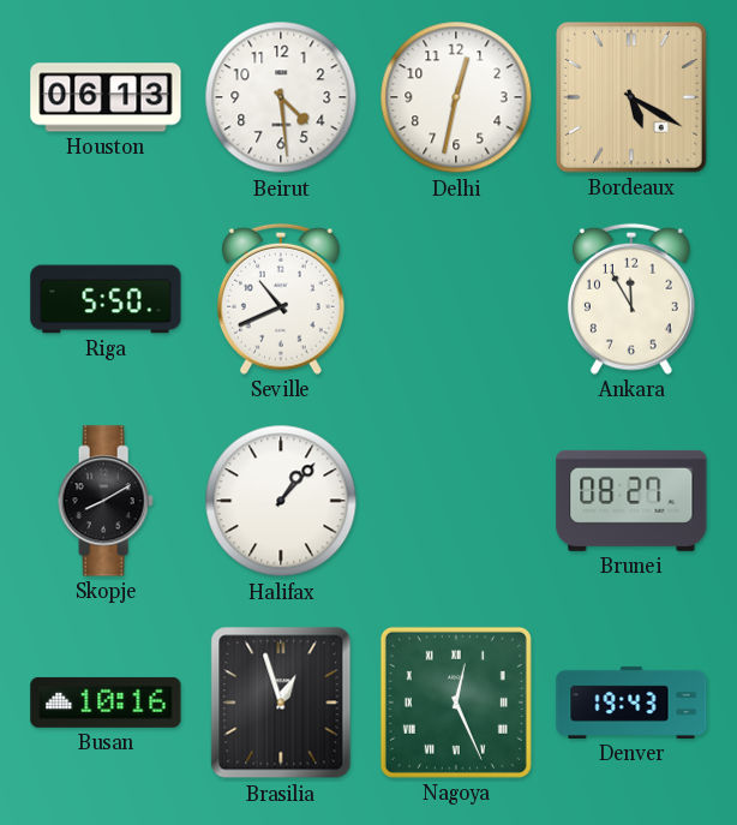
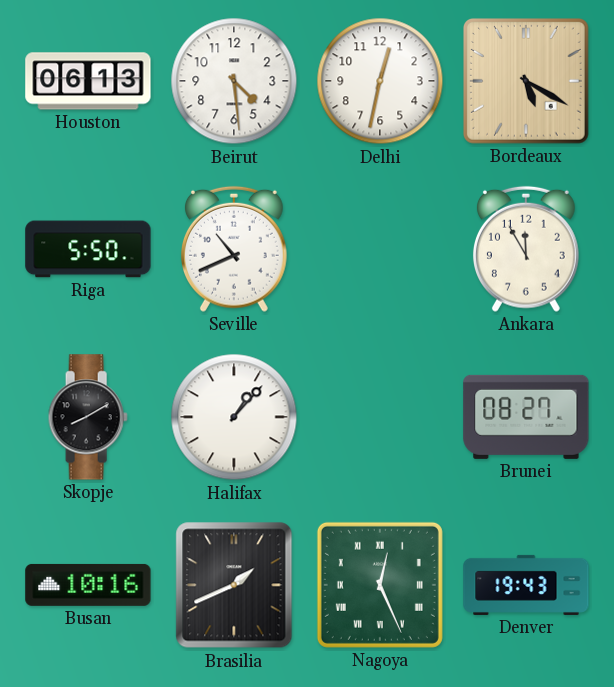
Brasilia: 12:57 -> 1:41 (234, 585)
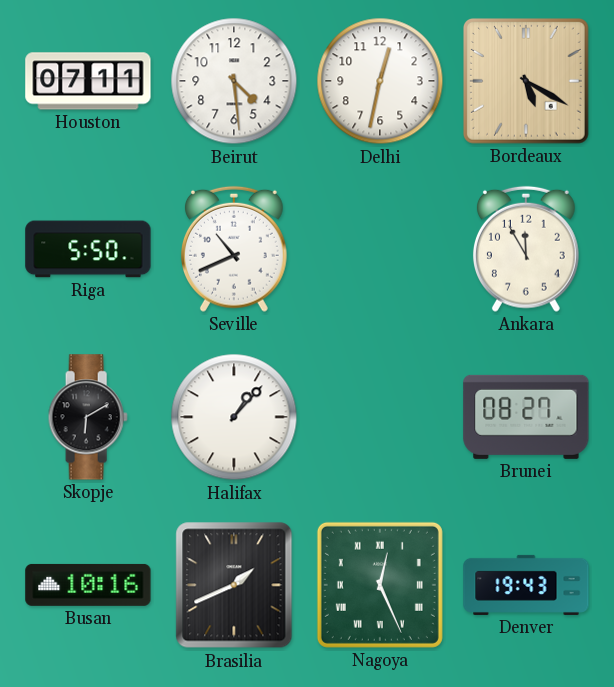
Houston: 06:13 -> 07:11 (88, 81)
Skopje: 8:10 -> 6:10 (88, 417)
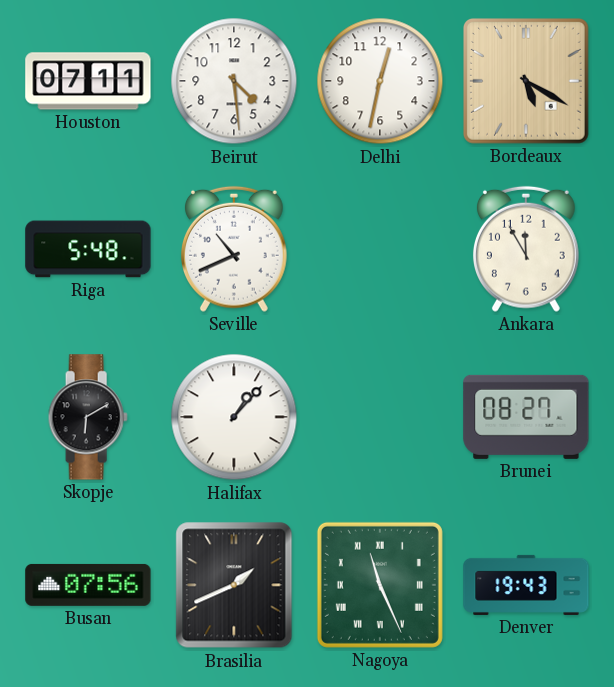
Riga: 5:50 -> 5:48 (88, 249)
Busan: 10:16 -> 07:56 (88, 585)
Nagoya: 12:26 -> 11:26 (380, 585)
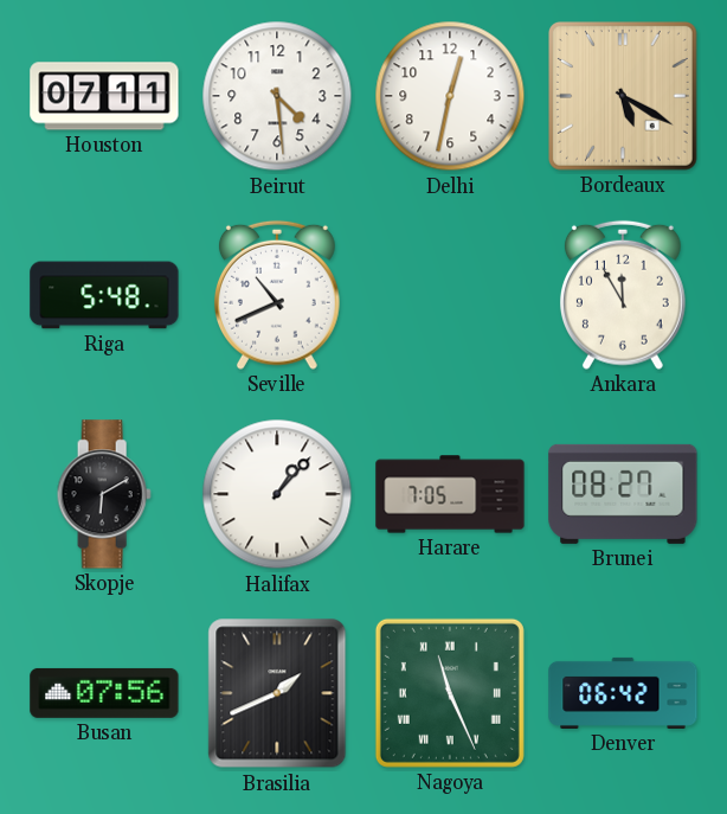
Harare: none -> 7:05 (450, 494)
Denver: 19:43 -> 06:42 (623, 693)
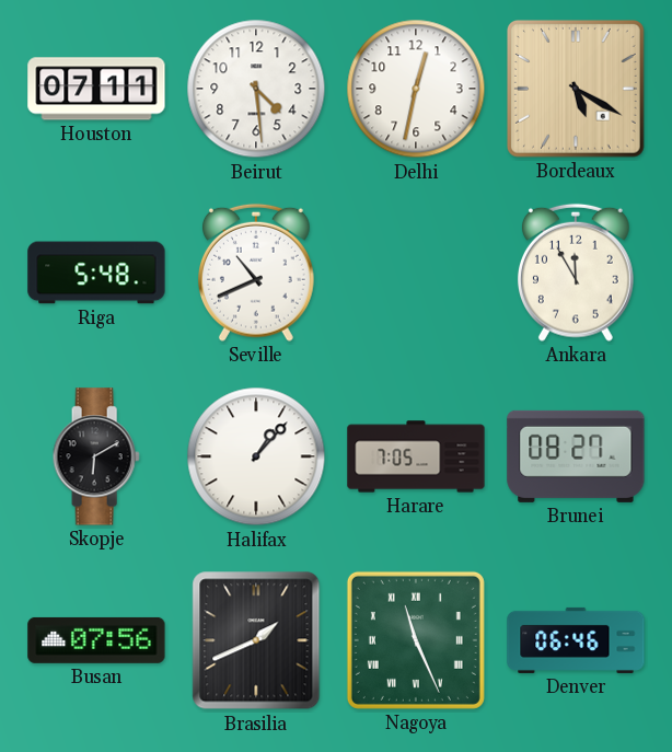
Denver: 06:42 -> 06:46 (576, 640)
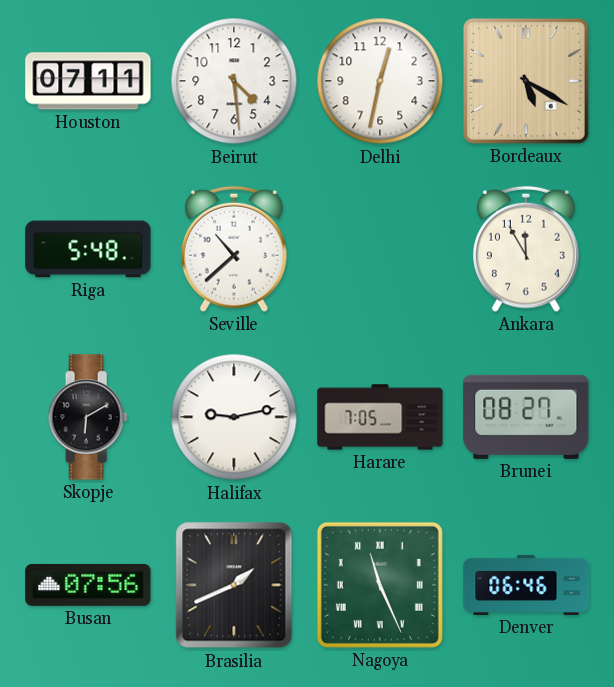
Seville: 10:41 -> 10:38 (234, 249)
Halifax: 1:07 -> 9:13 (234, 417)
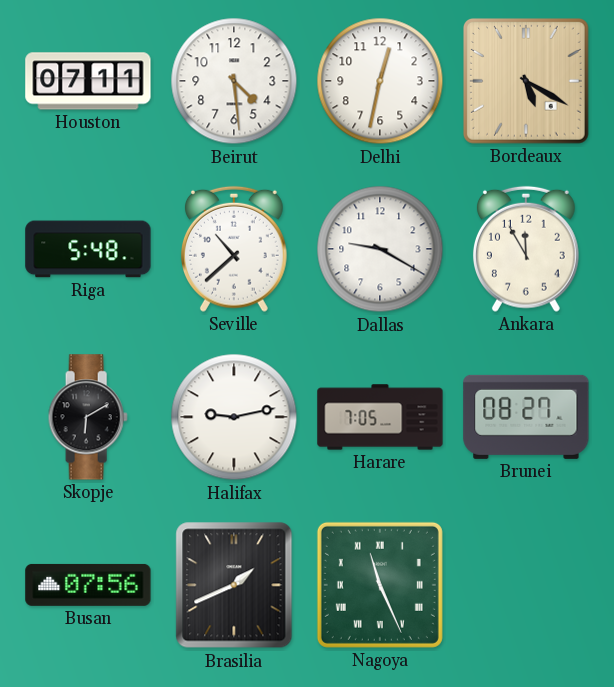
Dallas: none -> 9:20 (380, 249)
Denver: 06:46 -> none (526, 585)
